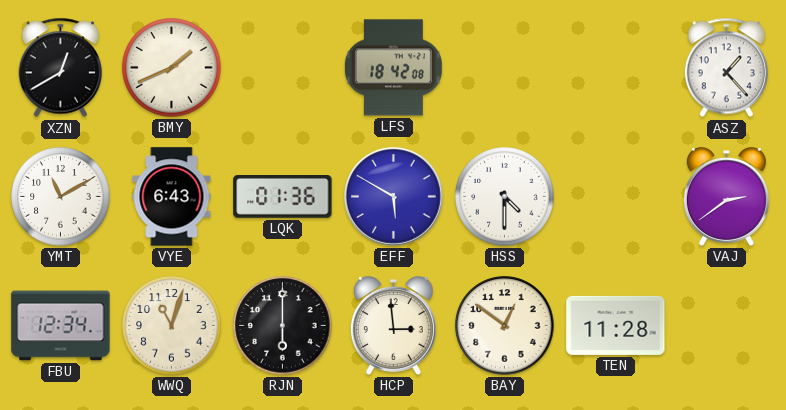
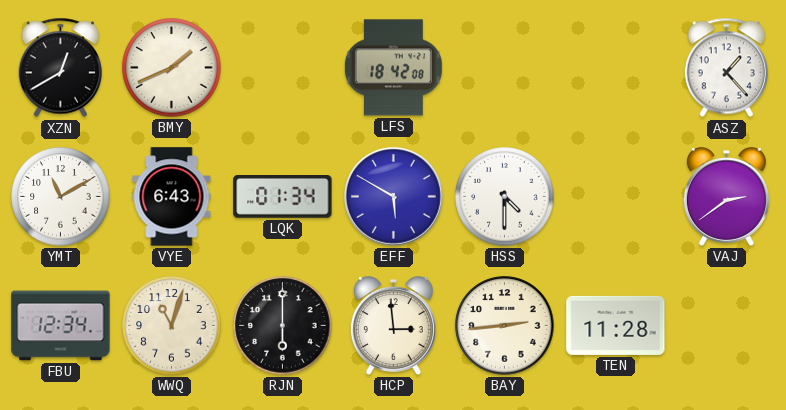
LQK: 01:36 -> 01:34 (283, 197)
BAY: 12:51 -> 2:44 (505, 326)
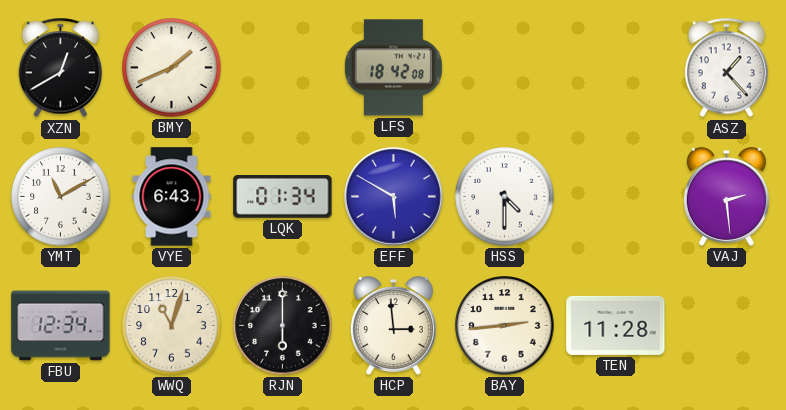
VAJ: 2:39 -> 2:29 (726, 197)
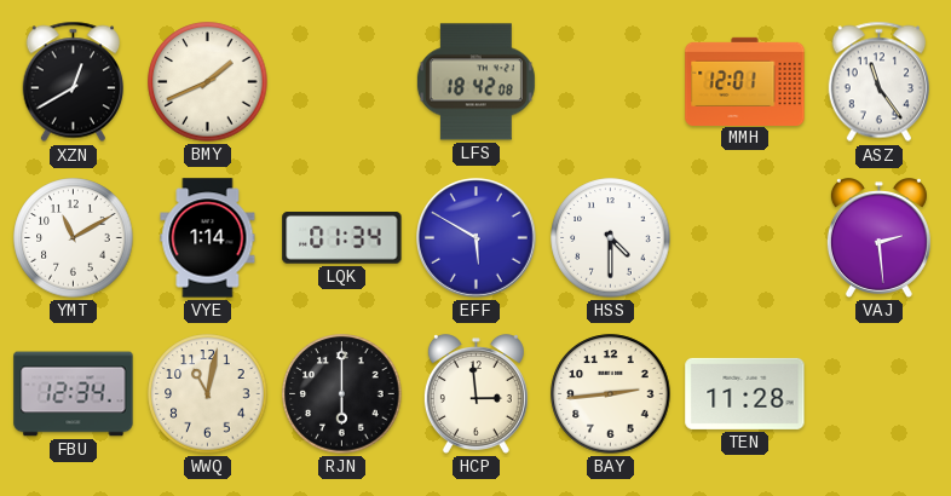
MMH: none -> 12:01 (745, 81)
ASZ: 1:23 -> 11:24 (878, 82)
VYE: 6:43 -> 1:14 (208, 238)
WWQ: 11:03 -> 11:02 (208, 394)
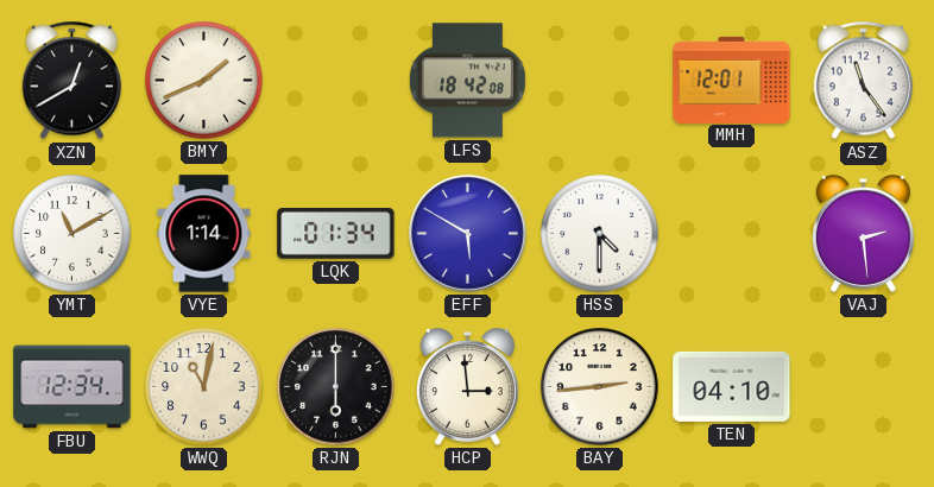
TEN: 11:28 -> 04:10 (732, 386)
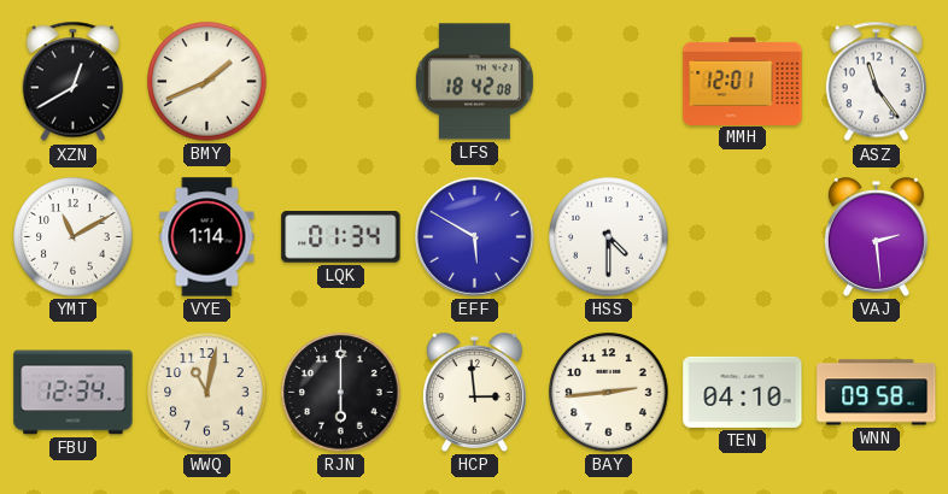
WNN: none -> 09:58 (877, 393)
